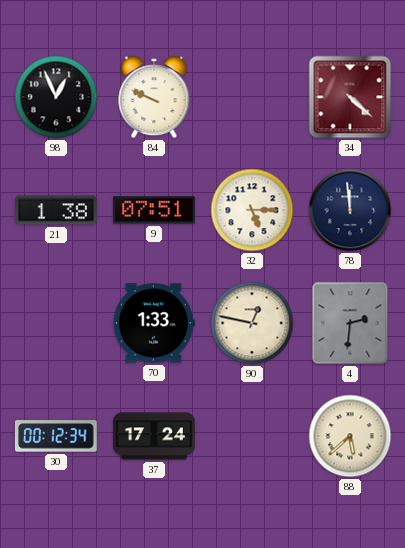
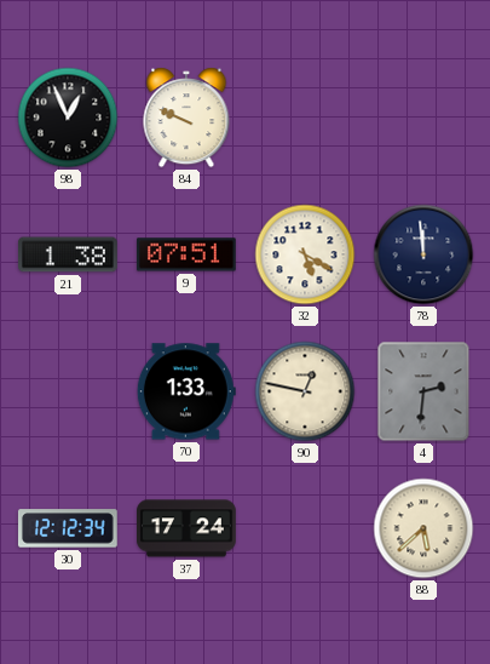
34: 4:22 -> none (350, 97)
32: 5:15 -> 5:20 (305, 254)
30: 00:12 -> 12:12 (68, 528)
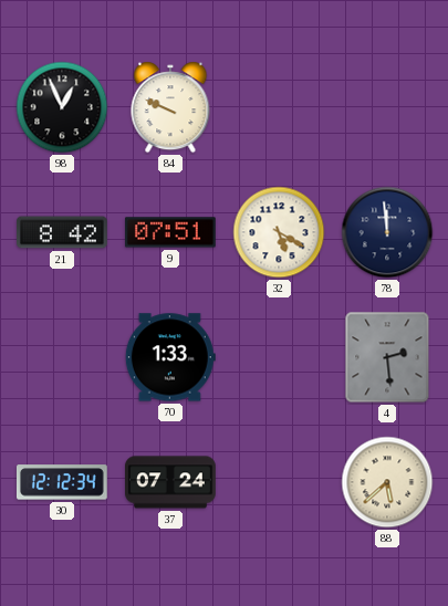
21: 1:38 -> 8:42 (63, 232)
90: 12:47 -> none (305, 391)
4: 2:31 -> 2:29 (387, 357)
37: 17:24 -> 07:24 (171, 482)
